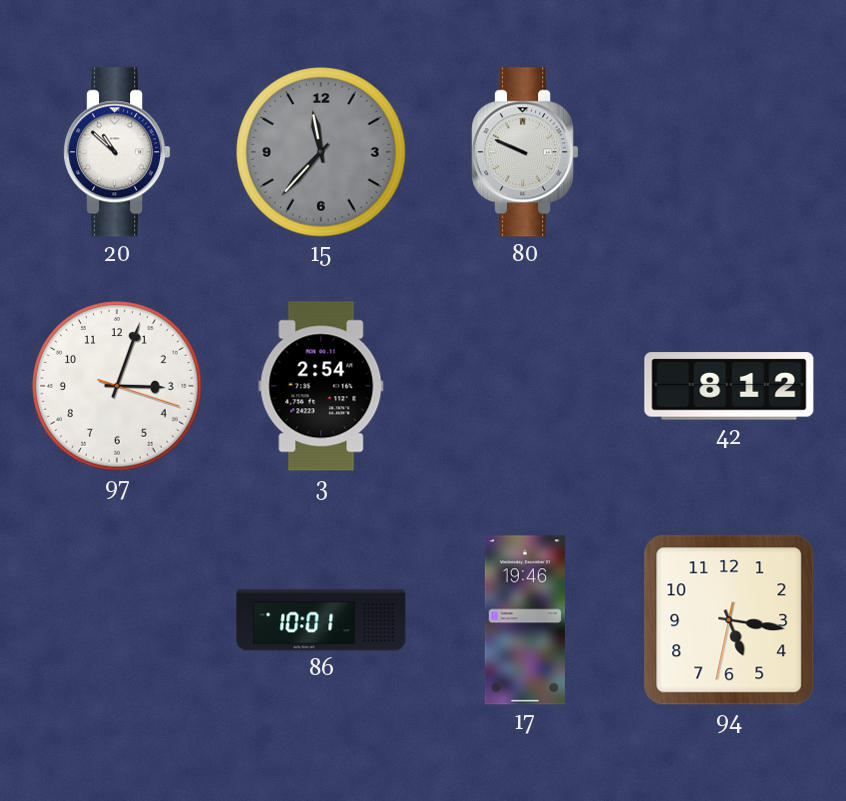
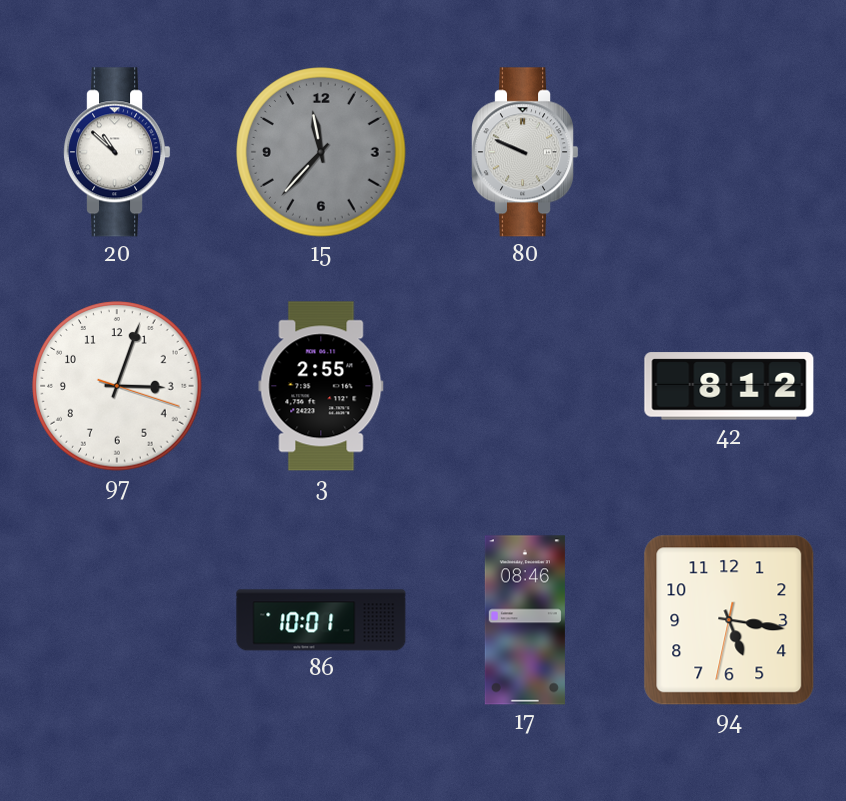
3: 2:54 -> 2:55 (321, 386)
17: 19:46 -> 08:46 (525, 620)
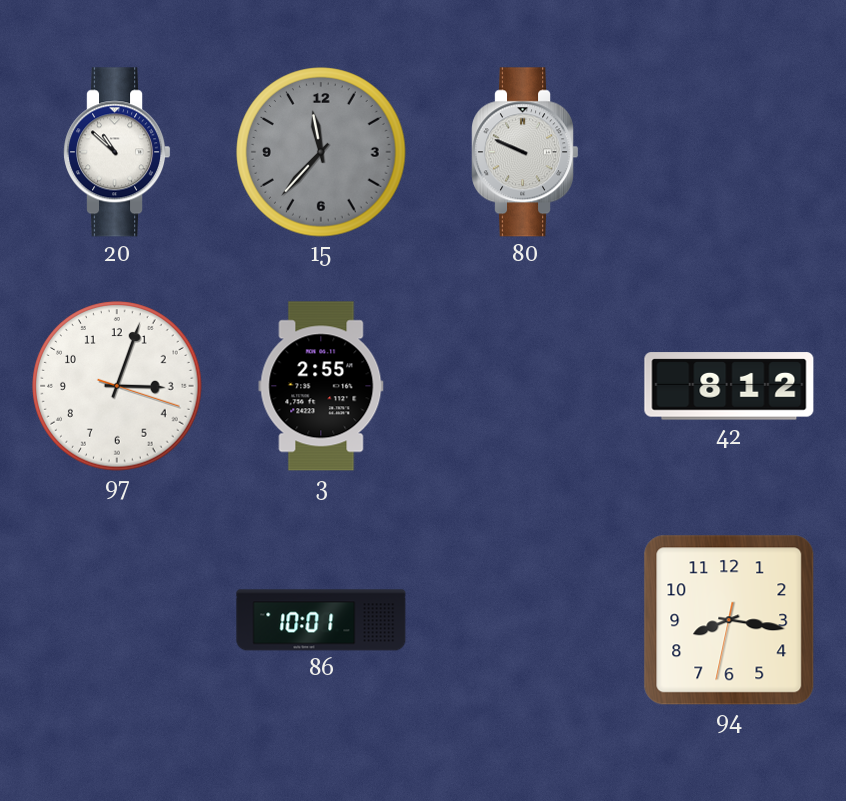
17: 08:46 -> none (525, 620)
94: 5:16 -> 8:16 (729, 620)
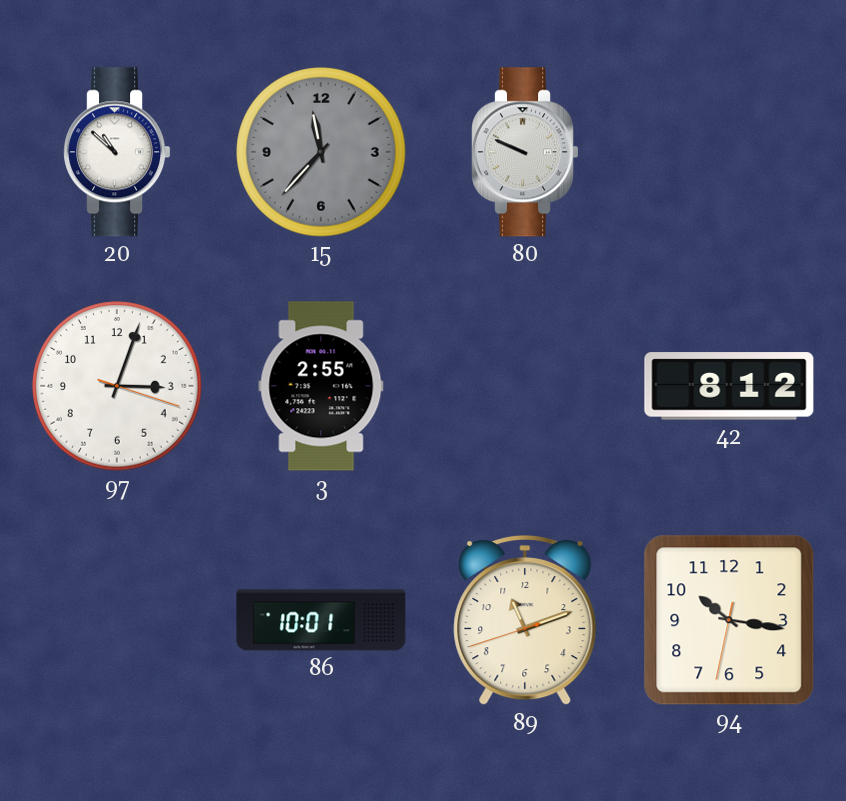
89: none -> 11:11 (525, 620)
94: 8:16 -> 10:16 (729, 620)
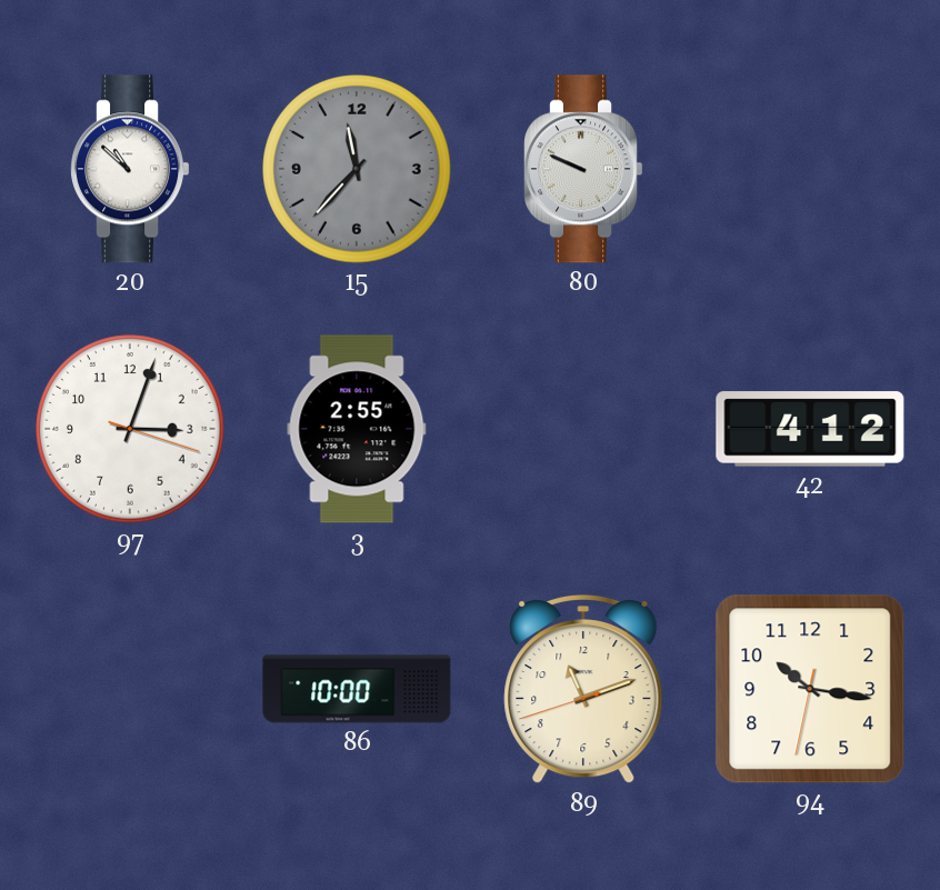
42: 8:12 -> 4:12 (810, 429)
86: 10:01 -> 10:00 (357, 689)
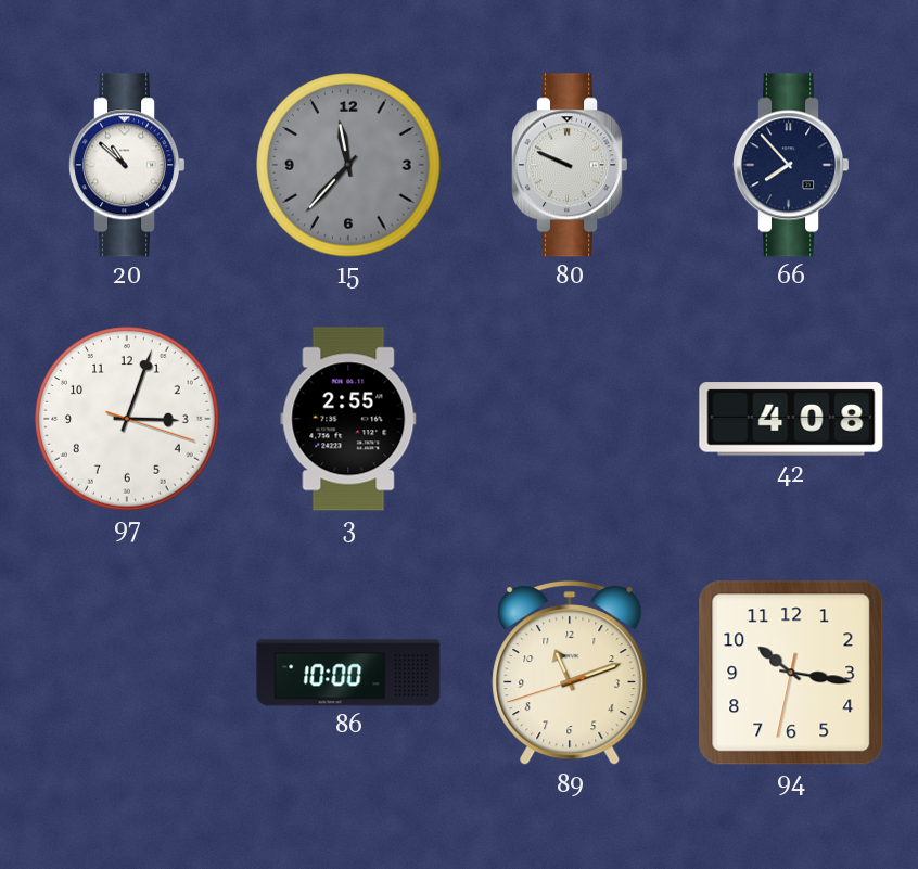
66: none -> 7:53 (792, 165)
42: 4:12 -> 4:08 (791, 419)
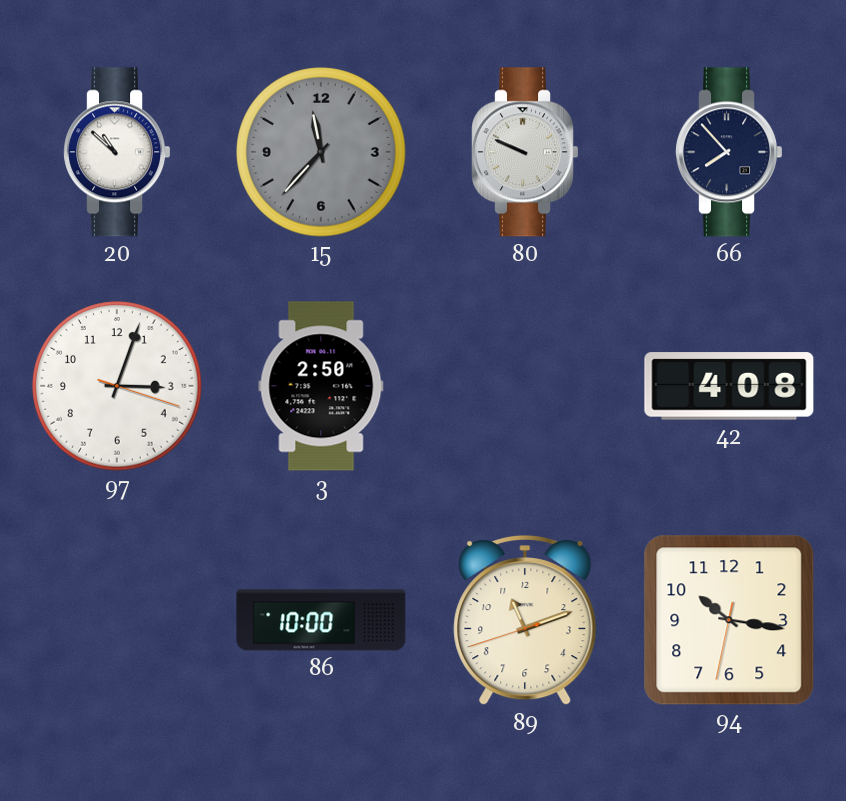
3: 2:55 -> 2:50 (321, 386)
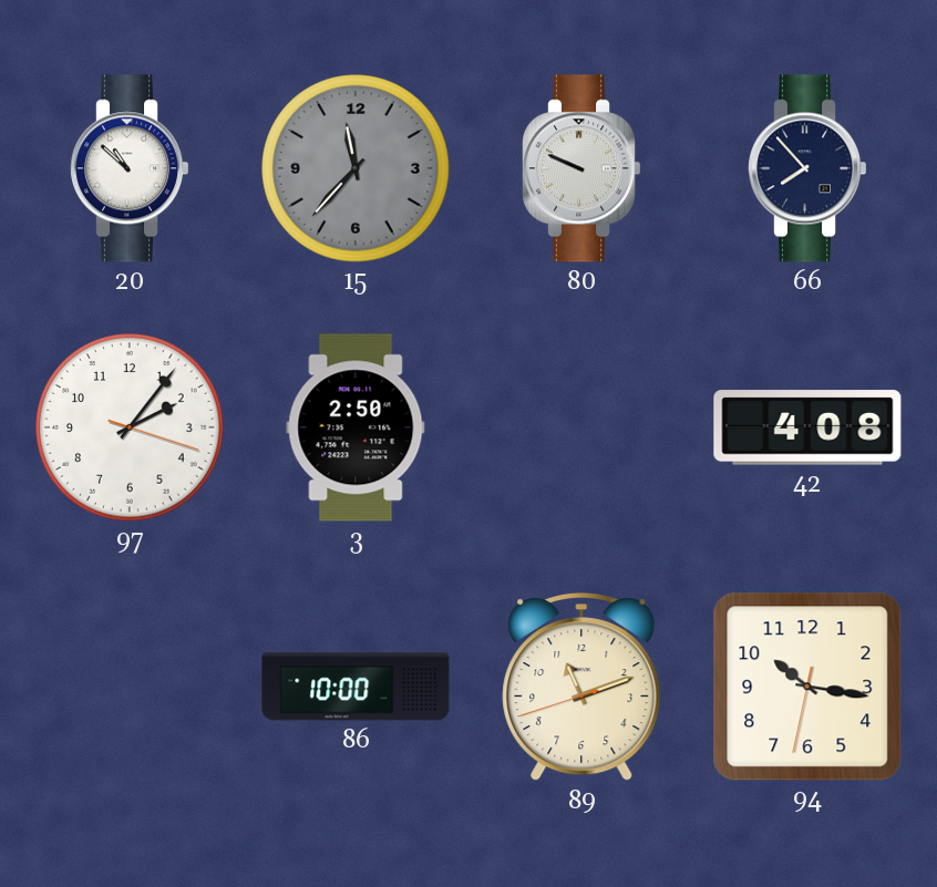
97: 3:03 -> 2:06 (130, 427)
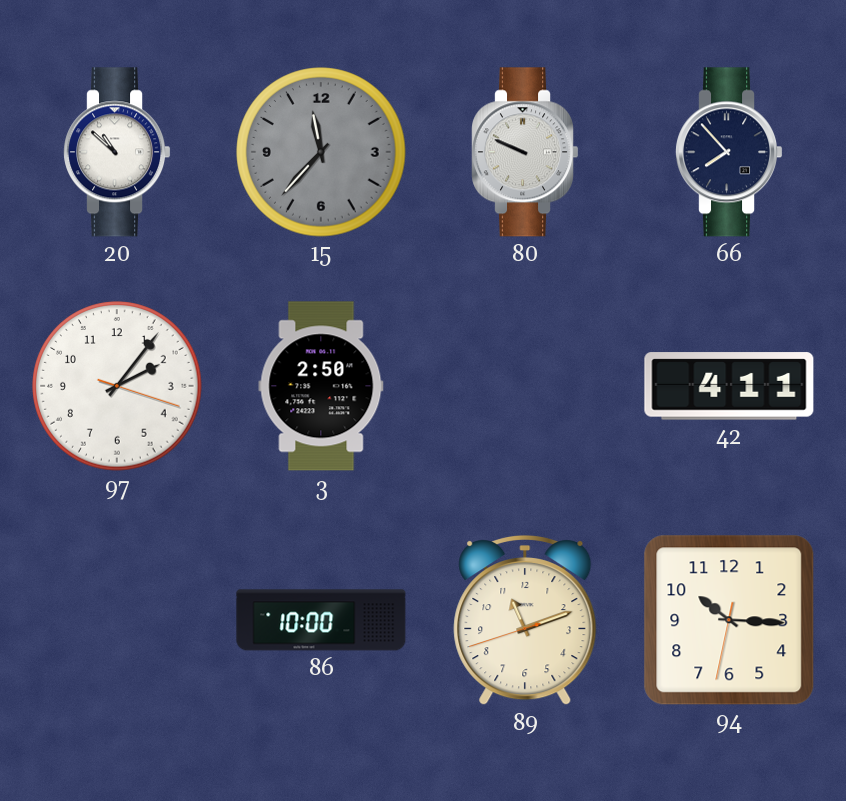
42: 4:08 -> 4:11 (729, 386)
94: 10:16 -> 10:15 (729, 620)
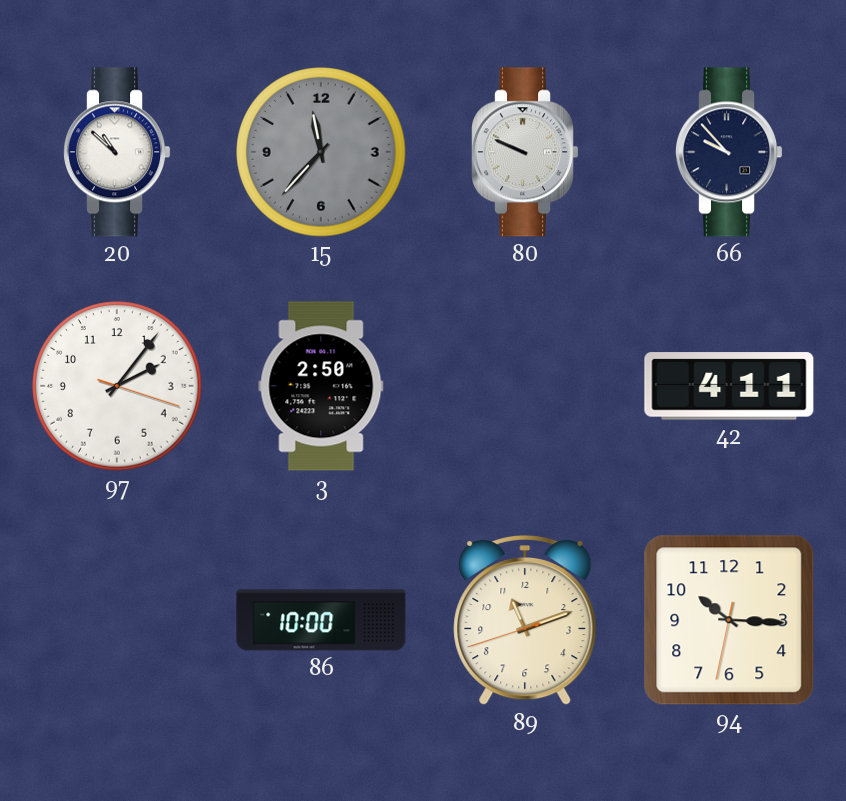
66: 7:53 -> 9:53 (730, 152)
